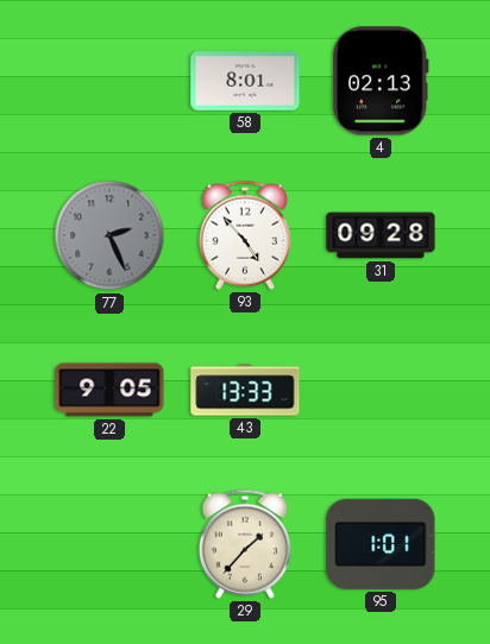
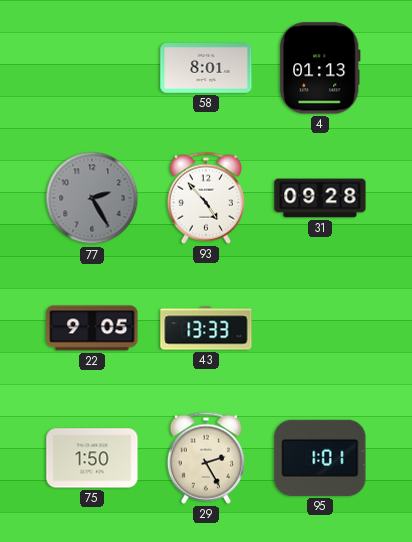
4: 02:13 -> 01:13 (320, 68)
77: 2:26 -> 2:25 (92, 198)
75: none -> 1:50 (92, 458)
29: 1:37 -> 2:25 (206, 458)
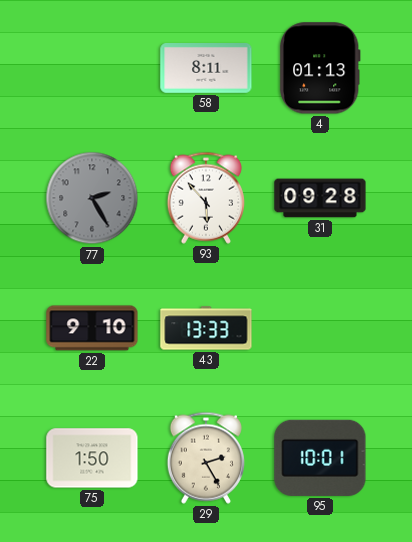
58: 8:01 -> 8:11 (206, 69)
93: 4:53 -> 5:53 (206, 198)
22: 9:05 -> 9:10 (92, 328)
95: 1:01 -> 10:01 (320, 458)
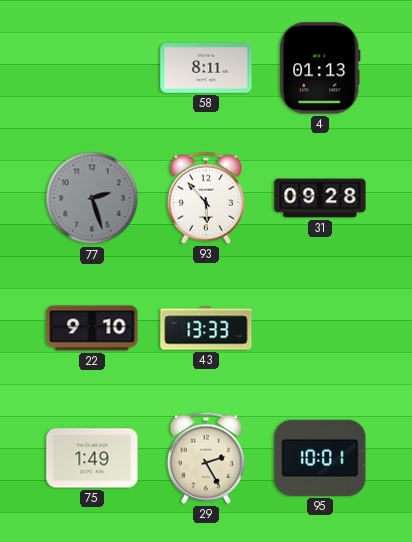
77: 2:25 -> 2:27 (92, 198)
75: 1:50 -> 1:49 (92, 458)
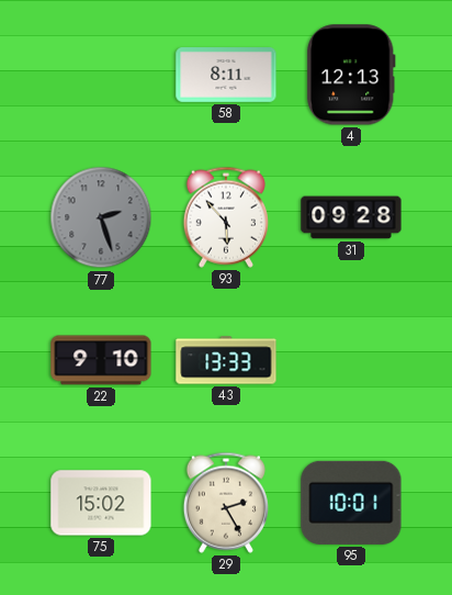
4: 01:13 -> 12:13 (351, 75)
75: 1:49 -> 15:02 (101, 503)
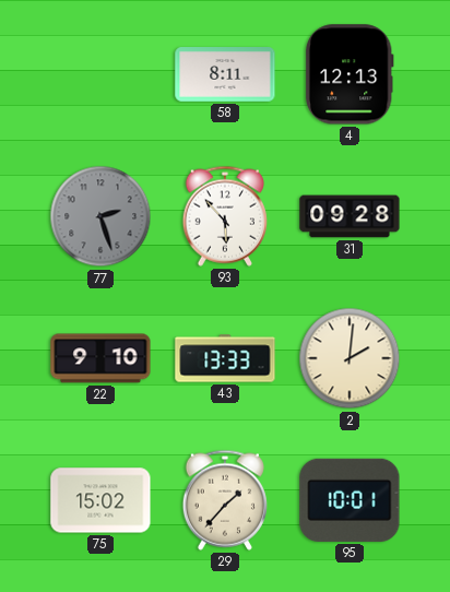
2: none -> 2:01 (350, 358)
29: 2:25 -> 1:37 (225, 500)
